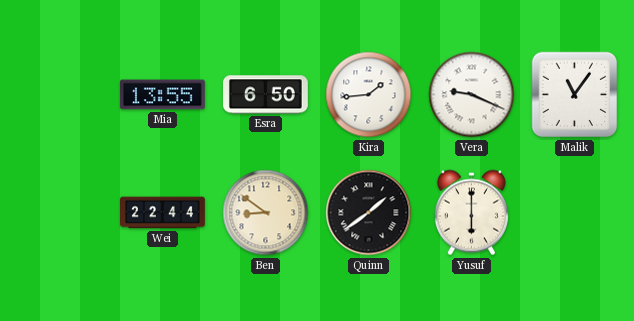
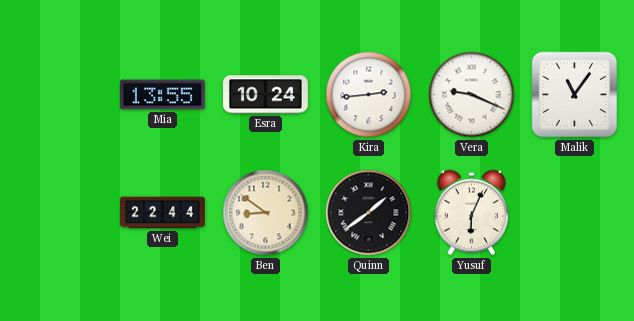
Esra: 6:50 -> 10:24 (266, 95)
Kira: 1:44 -> 2:44 (369, 95)
Yusuf: 6:00 -> 6:04 (471, 213)
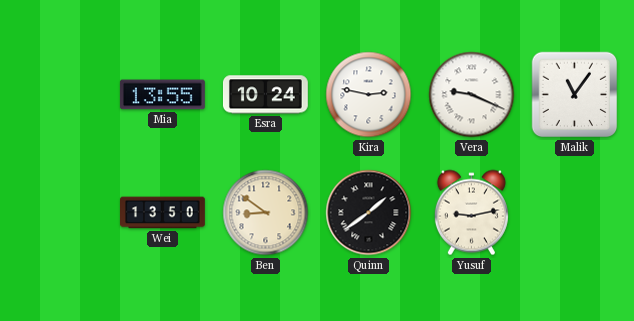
Kira: 2:44 -> 2:47 (369, 95)
Wei: 22:44 -> 13:50 (163, 213)
Yusuf: 6:04 -> 9:13 (471, 213)
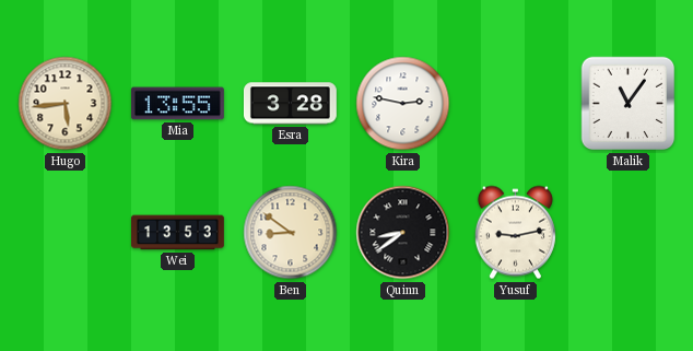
Hugo: none -> 5:44 (66, 104)
Esra: 10:24 -> 3:28 (291, 104)
Vera: 9:19 -> none (472, 95)
Wei: 13:50 -> 13:53 (178, 233)
Quinn: 1:39 -> 8:39 (403, 233)
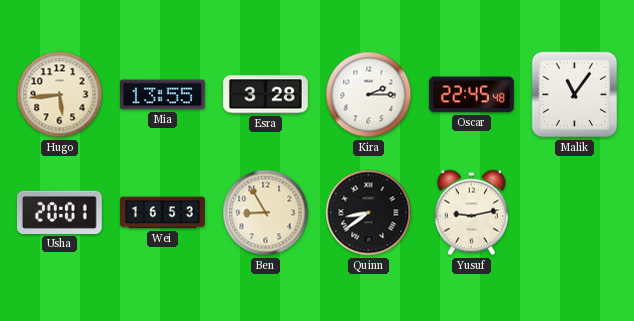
Kira: 2:47 -> 2:15 (369, 95)
Oscar: none -> 22:45 (471, 95)
Usha: none -> 20:01 (59, 212)
Wei: 13:53 -> 16:53 (163, 213)
Ben: 8:51 -> 8:55 (266, 213)
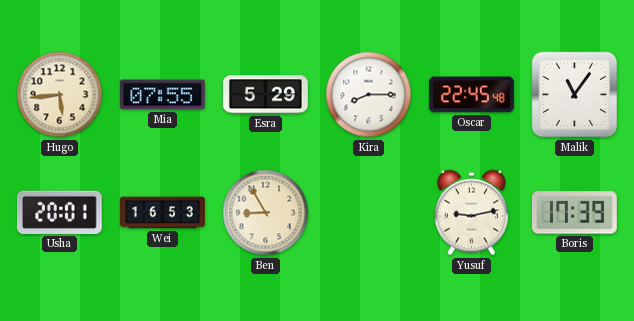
Mia: 13:55 -> 07:55 (162, 95)
Esra: 3:28 -> 5:29 (266, 95)
Kira: 2:15 -> 8:15 (369, 95)
Quinn: 8:39 -> none (369, 213)
Boris: none -> 17:39 (574, 213)
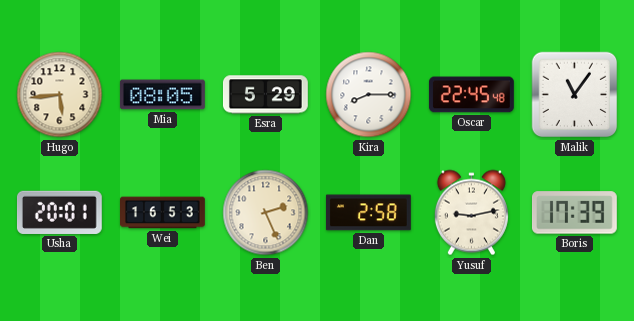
Mia: 07:55 -> 08:05 (162, 95)
Ben: 8:55 -> 2:26 (266, 213)
Dan: none -> 2:58 (368, 213)
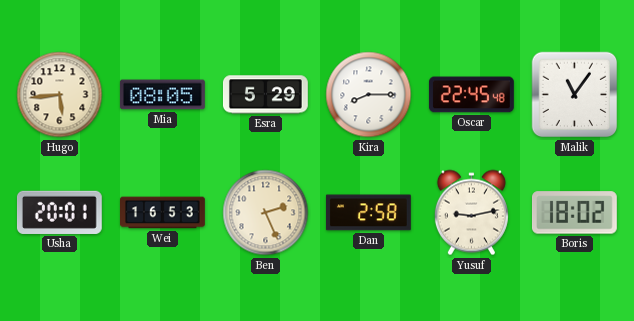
Boris: 17:39 -> 18:02 (574, 213)
